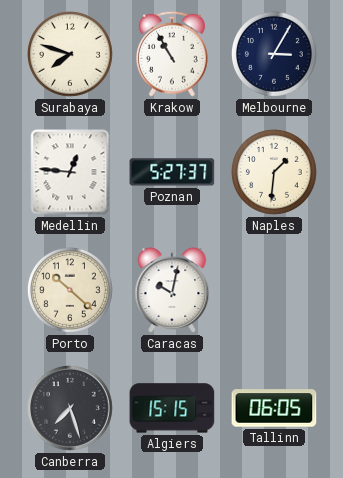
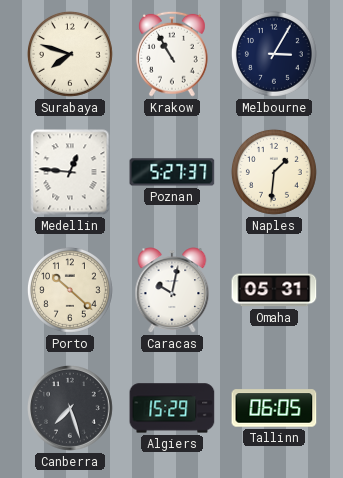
Omaha: none -> 05:31 (274, 290)
Algiers: 15:15 -> 15:29 (172, 408)
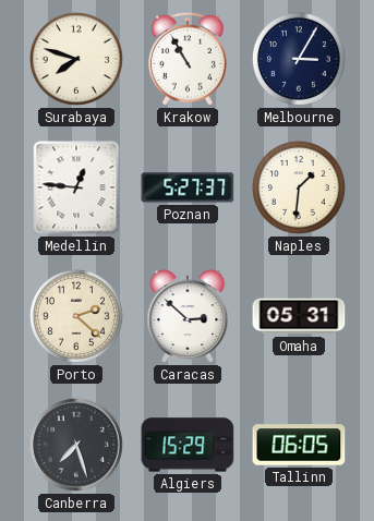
Porto: 10:22 -> 2:22 (76, 316)
Caracas: 10:02 -> 2:52 (188, 316)
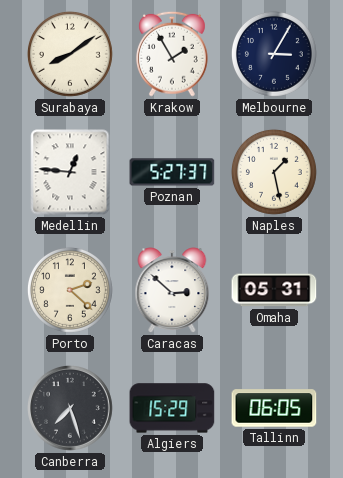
Surabaya: 7:48 -> 8:09 (70, 54)
Krakow: 10:55 -> 1:55 (172, 54)
Naples: 1:31 -> 1:28 (274, 172)
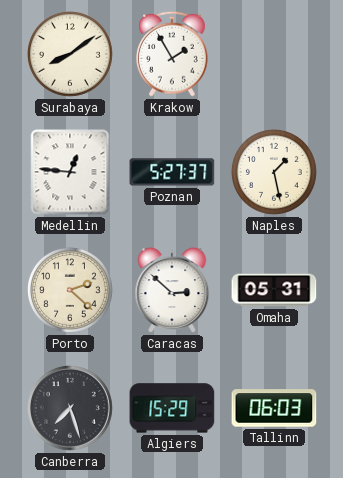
Melbourne: 3:05 -> none (274, 54)
Tallinn: 06:05 -> 06:03 (274, 408)
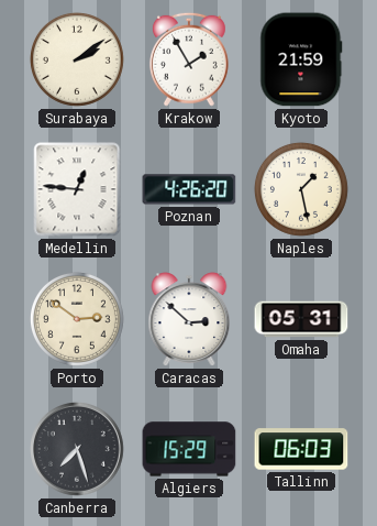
Surabaya: 8:09 -> 2:09 (77, 59)
Kyoto: none -> 21:59 (301, 59)
Poznan: 5:27 -> 4:26 (189, 189)
Porto: 2:22 -> 2:51 (77, 319)
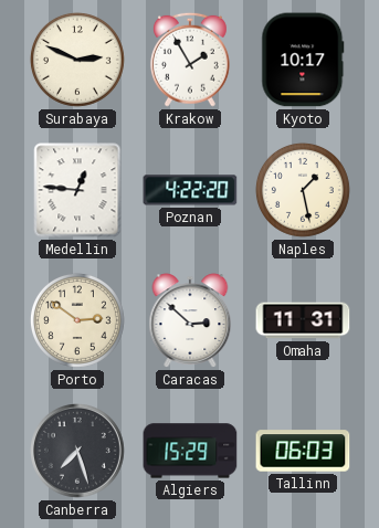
Surabaya: 2:09 -> 2:49 (77, 60)
Kyoto: 21:59 -> 10:17 (303, 60)
Poznan: 4:26 -> 4:22 (190, 190)
Omaha: 05:31 -> 11:31 (303, 320)
